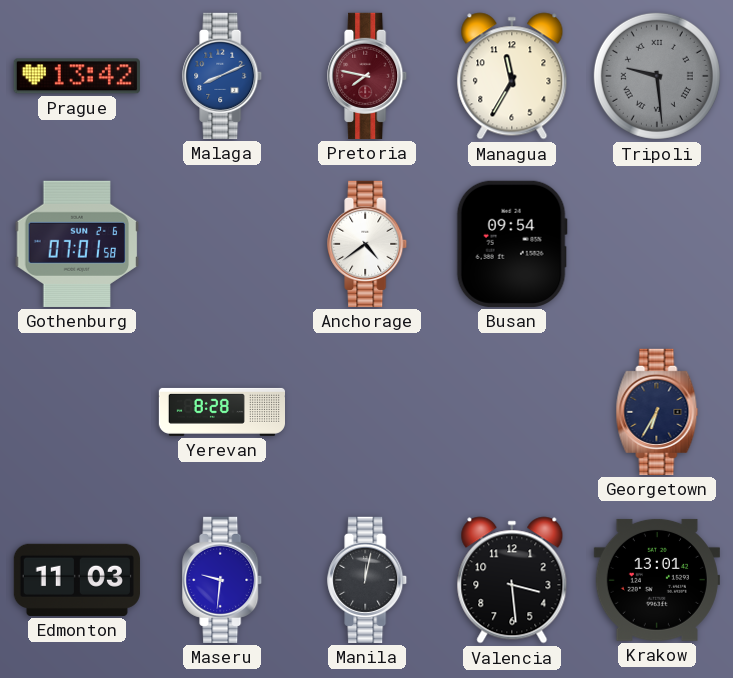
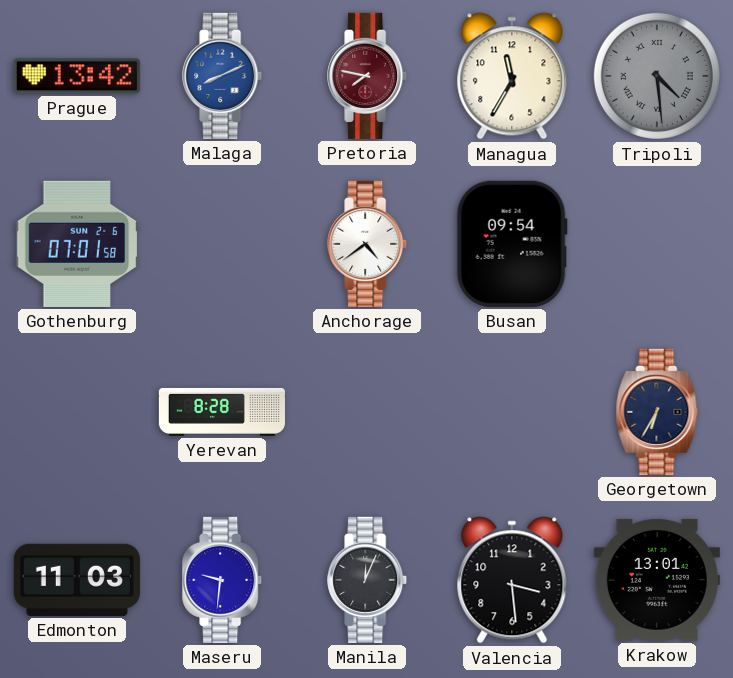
Tripoli: 9:29 -> 4:29 (657, 76)
Manila: 12:02 -> 12:04 (368, 580)
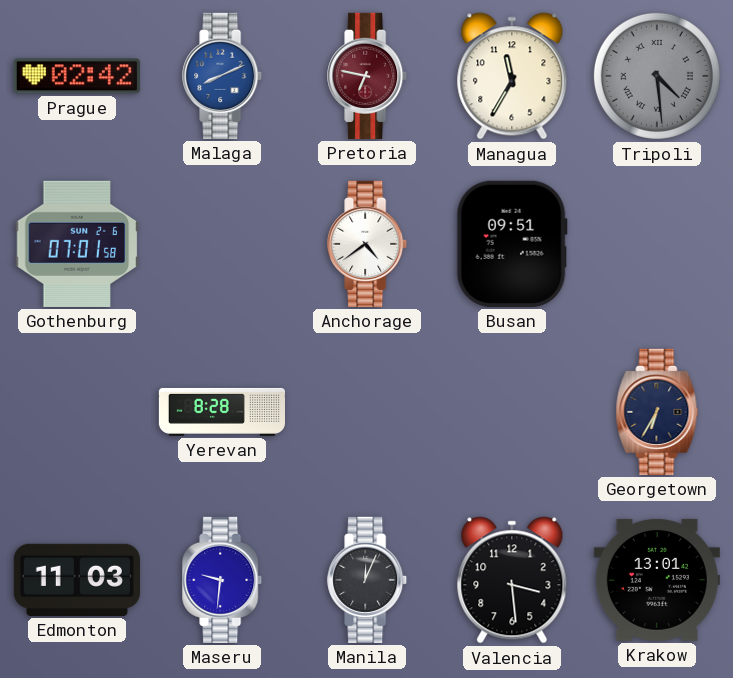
Prague: 13:42 -> 02:42 (77, 76)
Pretoria: 7:47 -> 6:47 (368, 76)
Busan: 09:54 -> 09:51 (512, 244)
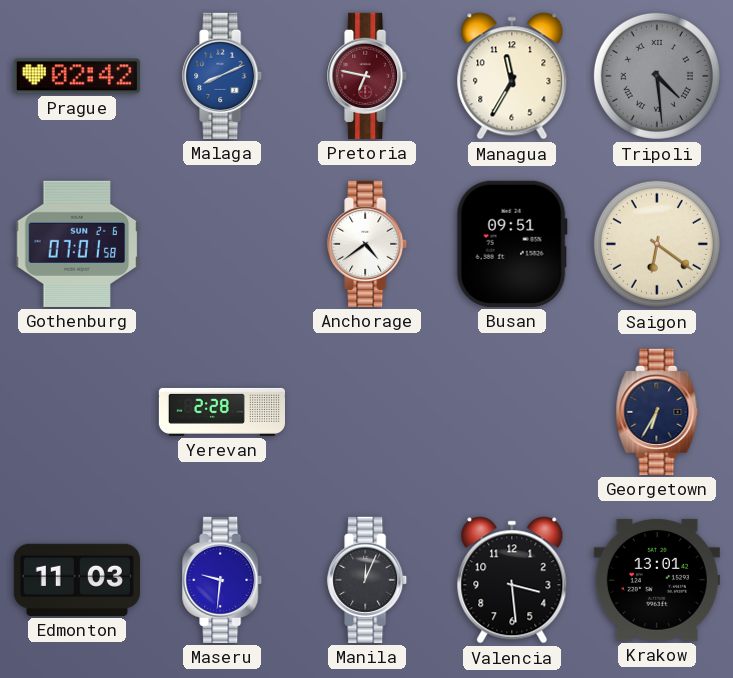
Saigon: none -> 6:21 (657, 244)
Yerevan: 8:28 -> 2:28 (221, 412)
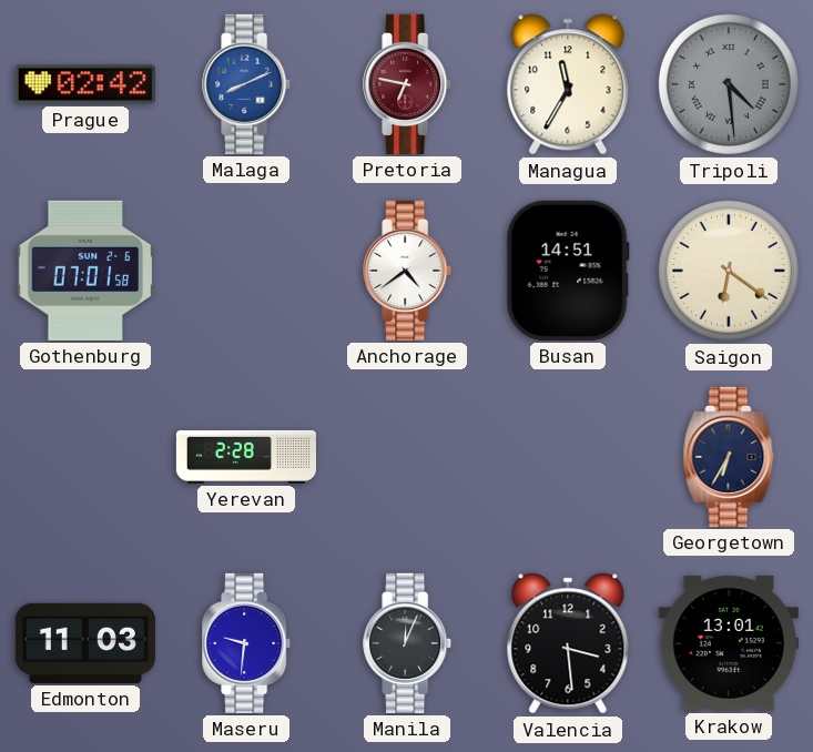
Busan: 09:51 -> 14:51 (568, 271)
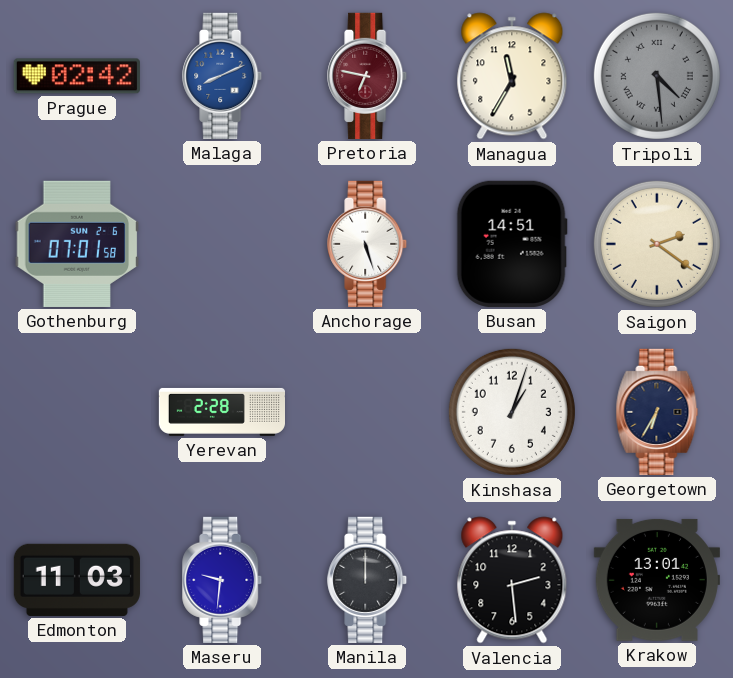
Anchorage: 4:39 -> 5:27 (368, 244)
Saigon: 6:21 -> 2:21 (657, 244)
Kinshasa: none -> 1:03 (512, 412)
Manila: 12:04 -> 12:00 (368, 580)
Valencia: 3:29 -> 2:29 (512, 580)
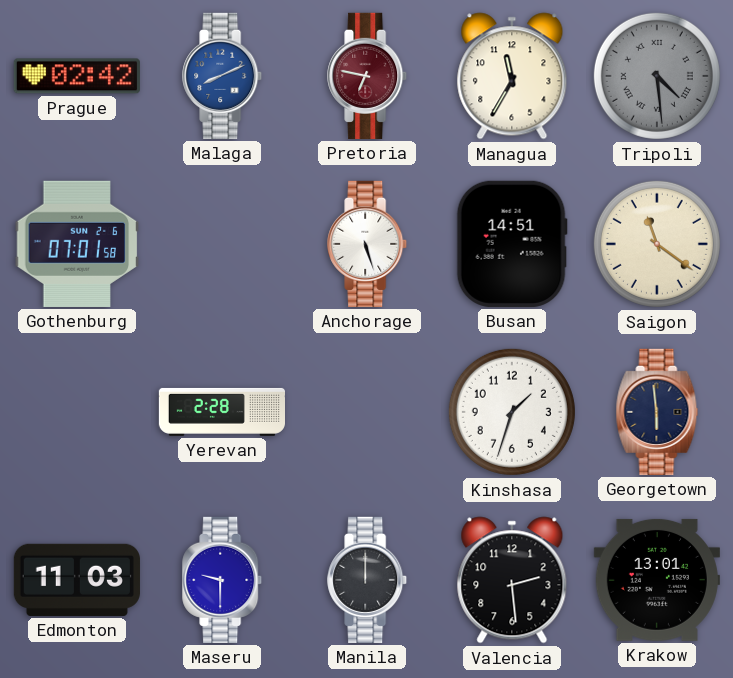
Saigon: 2:21 -> 11:21 (657, 244)
Kinshasa: 1:03 -> 1:33 (512, 412)
Georgetown: 6:35 -> 5:59 (657, 412)
Maseru: 9:31 -> 9:30 (223, 580)
